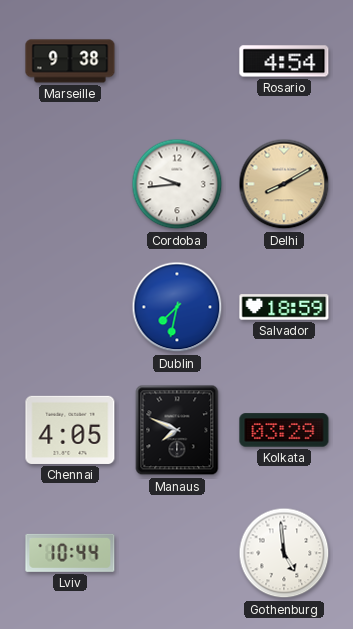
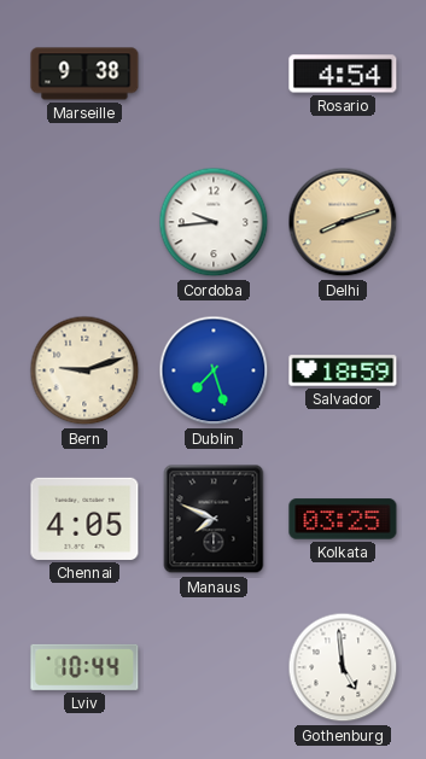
Delhi: 8:10 -> 8:12 (343, 222)
Bern: none -> 9:12 (84, 370)
Dublin: 7:32 -> 7:27 (214, 370)
Kolkata: 03:29 -> 03:25 (343, 519)
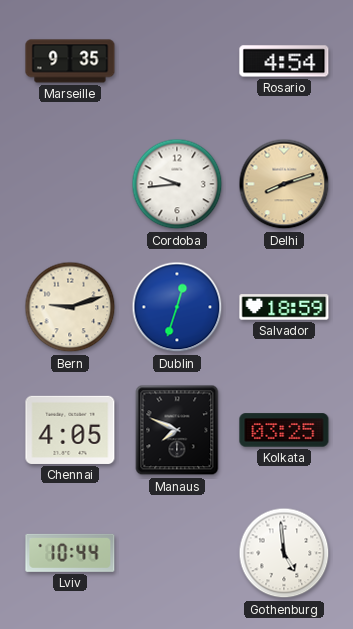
Marseille: 9:38 -> 9:35 (70, 61)
Dublin: 7:27 -> 12:33 (177, 307)
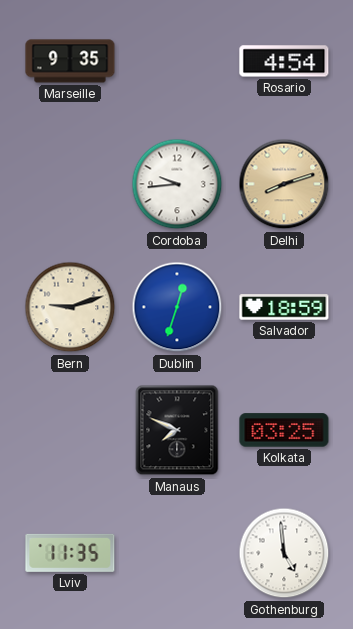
Chennai: 4:05 -> none (70, 430)
Lviv: 10:44 -> 11:35 (70, 553)
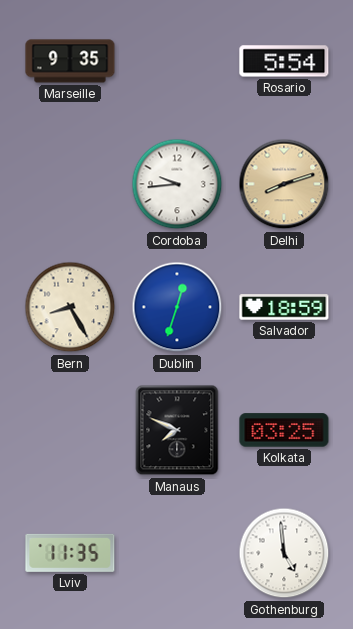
Rosario: 4:54 -> 5:54 (284, 61)
Bern: 9:12 -> 8:25 (70, 307)
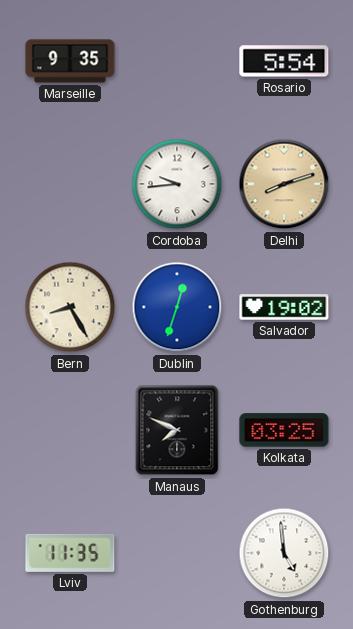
Salvador: 18:59 -> 19:02 (284, 307)
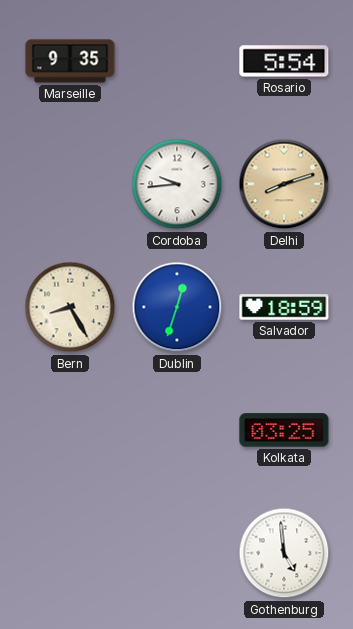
Salvador: 19:02 -> 18:59 (284, 307)
Manaus: 7:49 -> none (177, 430)
Lviv: 11:35 -> none (70, 553)
